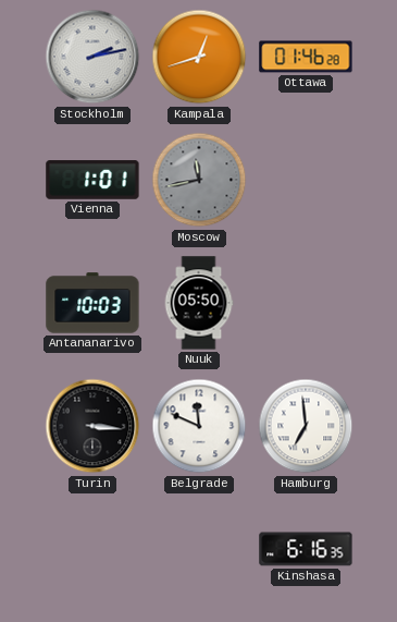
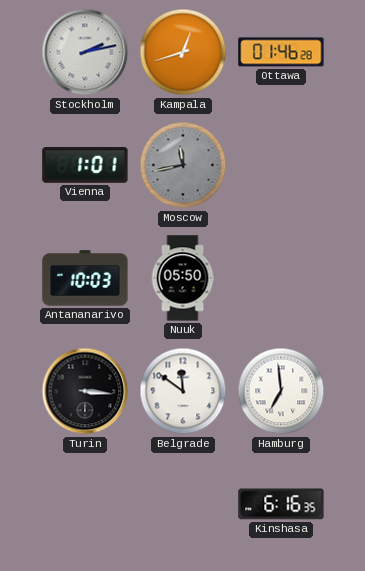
Belgrade: 11:49 -> 11:51 (183, 391)
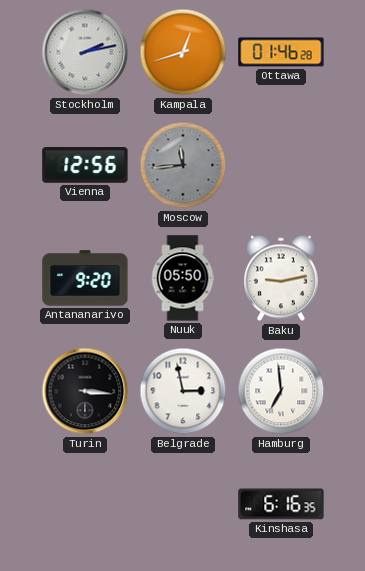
Vienna: 1:01 -> 12:56 (85, 165)
Moscow: 11:43 -> 11:44 (183, 165)
Antananarivo: 10:03 -> 9:20 (85, 278)
Baku: none -> 9:13 (281, 278)
Belgrade: 11:51 -> 2:58 (183, 391)
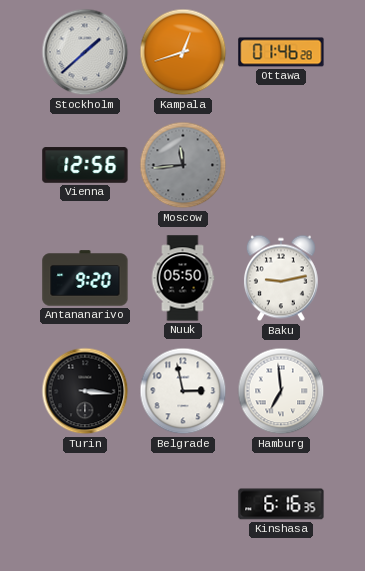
Stockholm: 2:13 -> 1:38 (85, 52)
